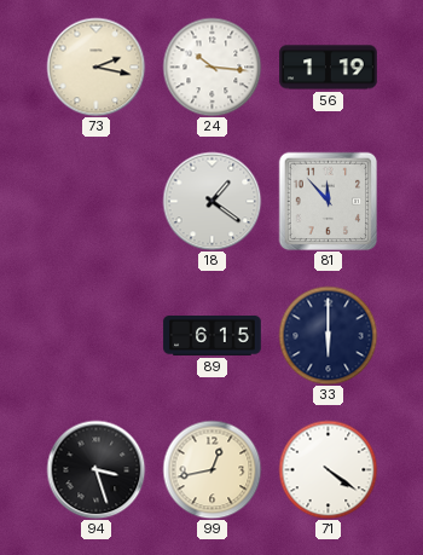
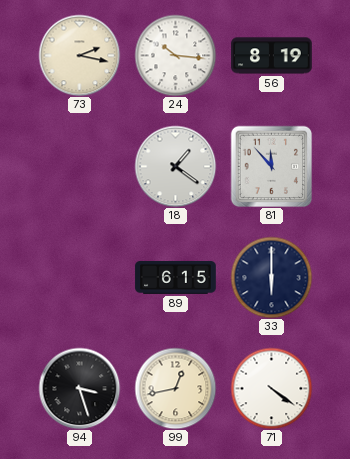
56: 1:19 -> 8:19 (272, 56)
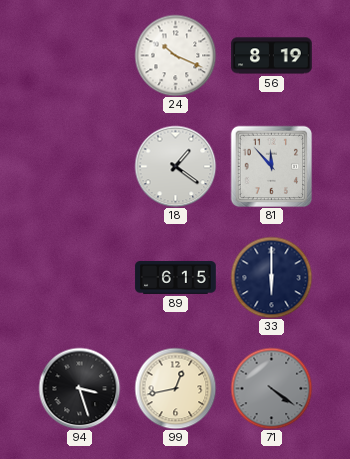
73: 2:17 -> none (79, 55)
24: 10:16 -> 10:19 (175, 55)
71 dial: white -> grey (271, 388)
